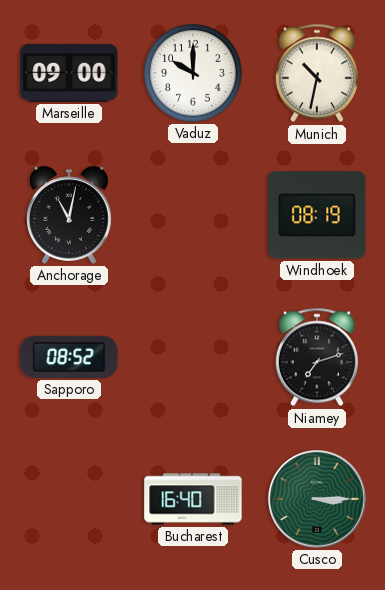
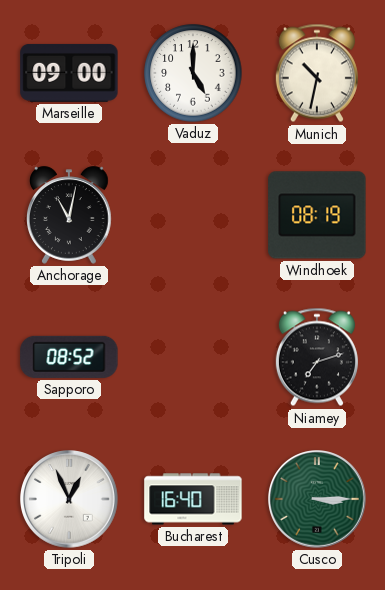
Vaduz: 10:00 -> 5:00 (193, 73)
Tripoli: none -> 12:56 (69, 499)
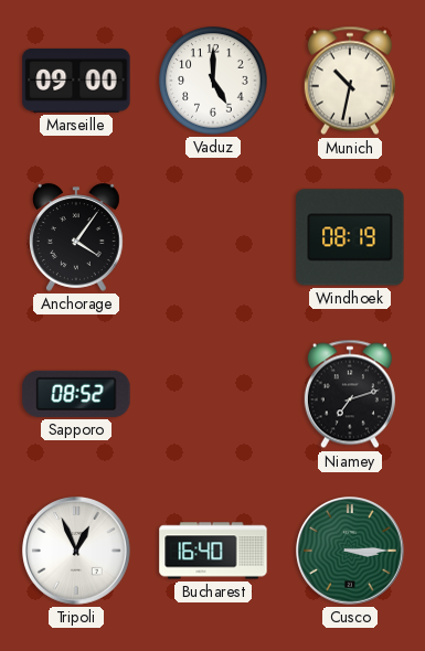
Anchorage: 11:02 -> 4:06 (77, 237)
